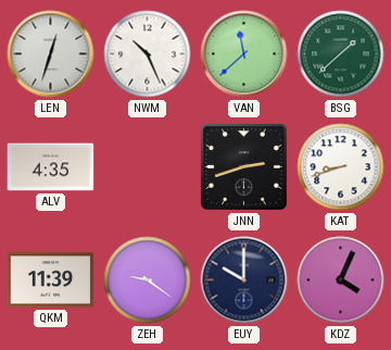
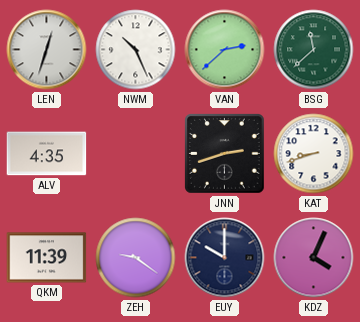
VAN: 11:38 -> 2:38 (225, 50)
BSG: 1:38 -> 11:38 (314, 50)
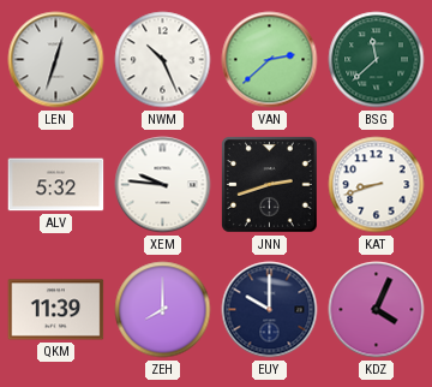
ALV: 4:35 -> 5:32 (56, 185)
XEM: none -> 9:46 (163, 185)
ZEH: 9:21 -> 8:00 (163, 310)
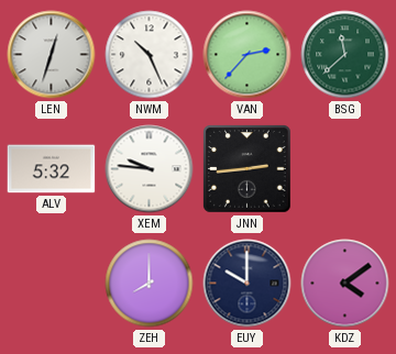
VAN: 2:38 -> 2:37 (248, 55)
JNN: 2:42 -> 2:44 (248, 169)
KAT: 8:42 -> none (377, 185)
QKM: 11:39 -> none (56, 310)
KDZ: 4:04 -> 4:09 (345, 284)
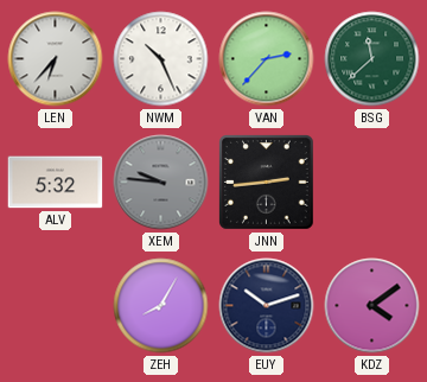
LEN: 12:33 -> 6:37 (56, 59)
XEM dial: white -> grey (161, 183)
ZEH: 8:00 -> 8:05 (161, 306)
EUY: 10:00 -> 10:12 (267, 306)
